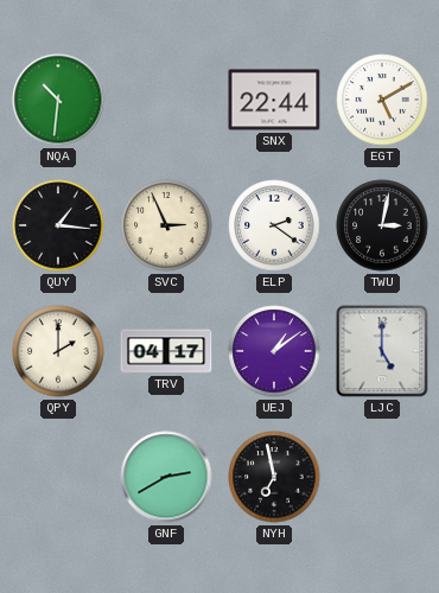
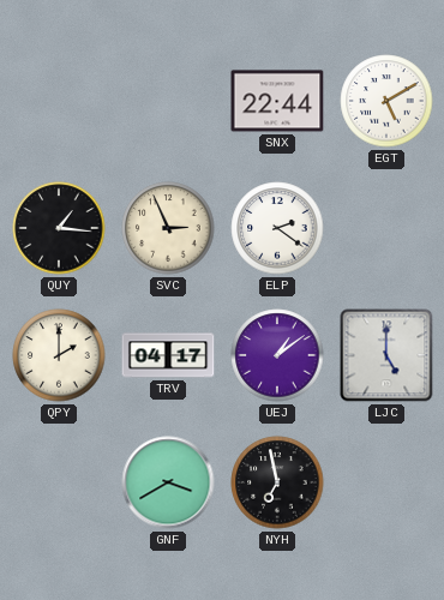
NQA: 10:31 -> none (58, 100)
TWU: 3:02 -> none (382, 225)
GNF: 2:40 -> 3:40 (168, 482)
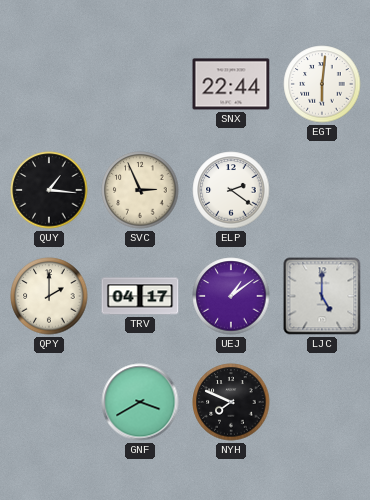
EGT: 5:10 -> 6:01 (322, 84)
NYH: 6:58 -> 7:49 (231, 402)
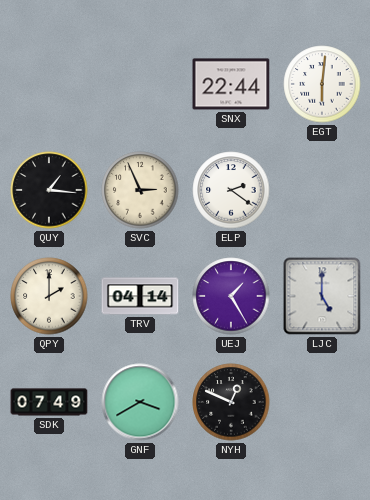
TRV: 04:17 -> 04:14 (140, 296)
UEJ: 1:09 -> 1:25 (231, 296)
SDK: none -> 07:49 (49, 402)
NYH: 7:49 -> 12:49 (231, 402)
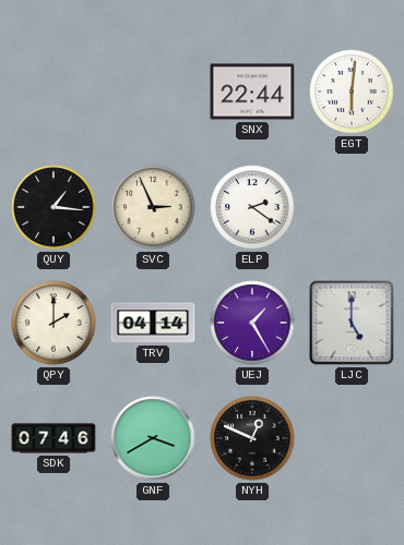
SDK: 07:49 -> 07:46 (54, 438)
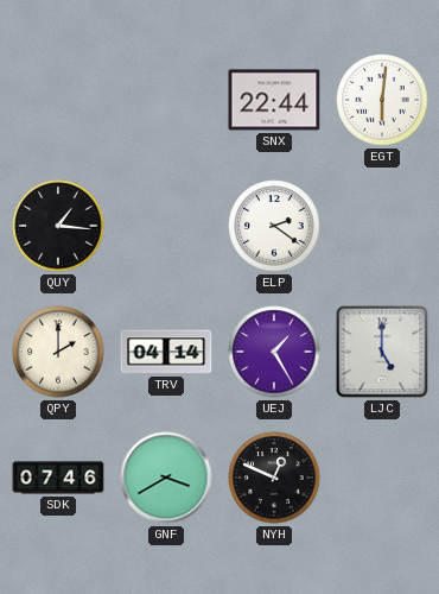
SVC: 2:56 -> none (153, 207)
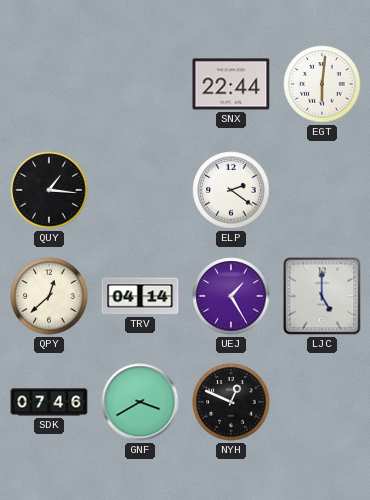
QPY: 2:00 -> 12:38 (49, 296)
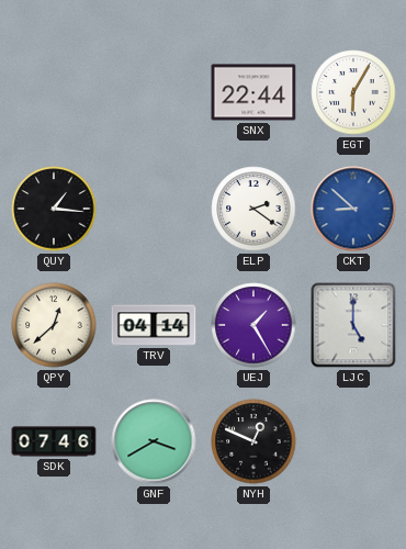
EGT: 6:01 -> 6:05 (353, 92)
CKT: none -> 8:52 (353, 209)
